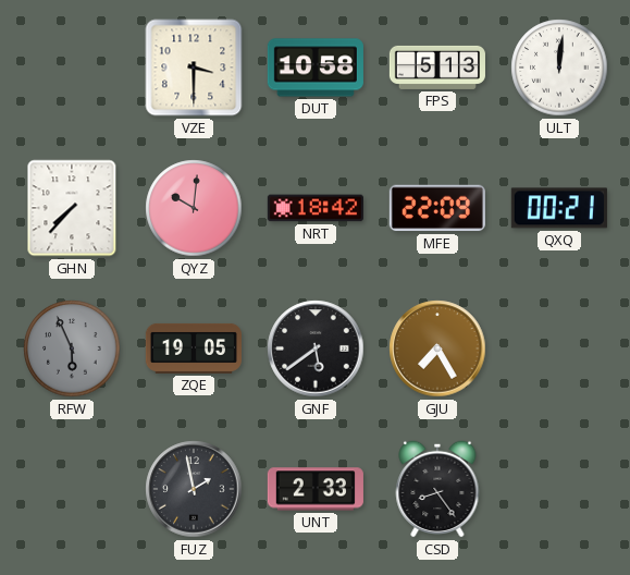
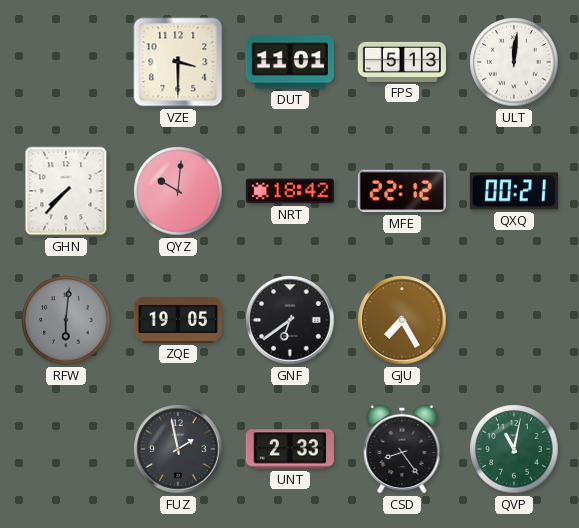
DUT: 10:58 -> 11:01 (290, 62)
MFE: 22:09 -> 22:12 (402, 191)
RFW: 5:56 -> 6:01 (66, 320)
GNF: 5:39 -> 6:39 (290, 320)
QVP: none -> 11:02 (514, 449)
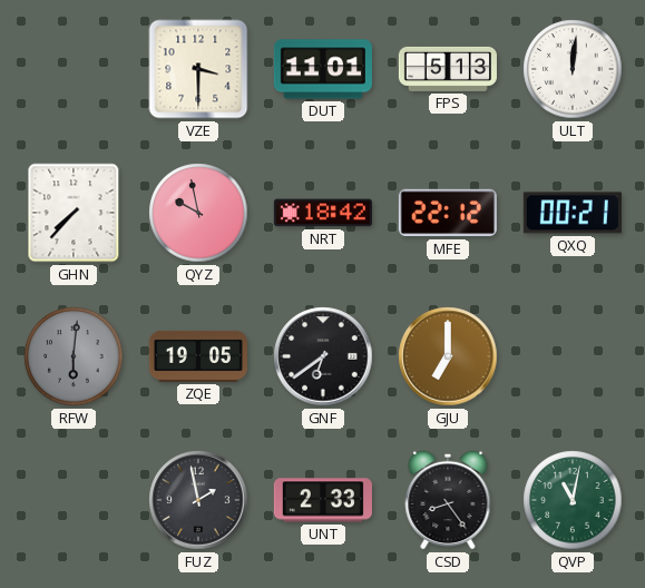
QYZ: 10:01 -> 9:58 (198, 213)
GJU: 7:25 -> 7:00 (448, 356)
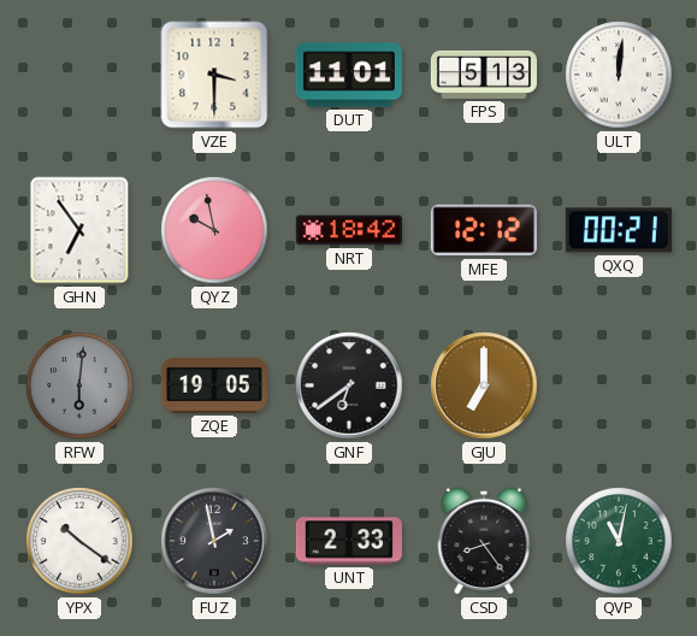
GHN: 7:37 -> 6:54 (79, 230)
MFE: 22:12 -> 12:12 (484, 230)
YPX: none -> 10:21 (79, 541)
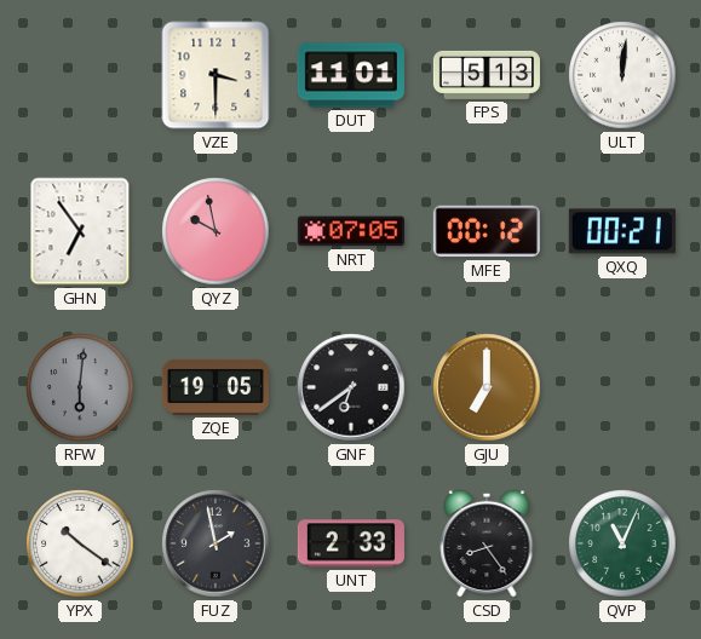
NRT: 18:42 -> 07:05 (351, 231)
MFE: 12:12 -> 00:12 (487, 231)
QVP: 11:02 -> 11:04 (622, 543)
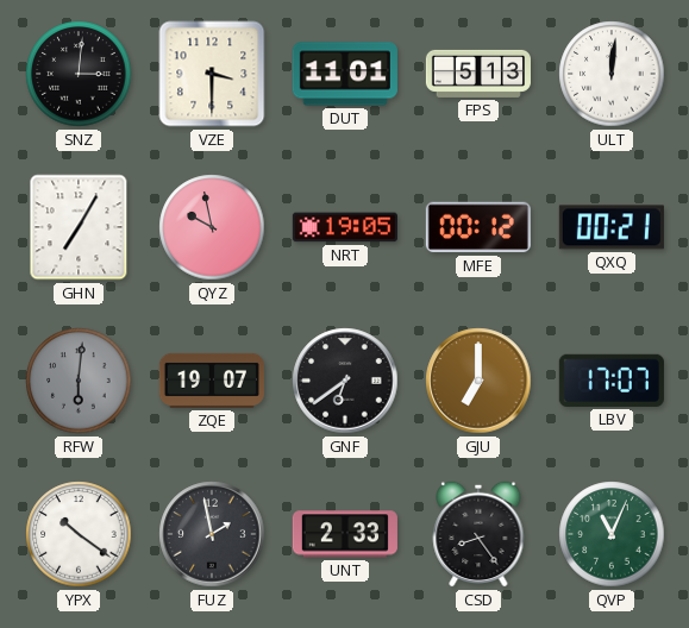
SNZ: none -> 3:01 (79, 74)
GHN: 6:54 -> 7:05 (79, 227)
NRT: 07:05 -> 19:05 (345, 227)
ZQE: 19:05 -> 19:07 (212, 381)
LBV: none -> 17:07 (612, 381)
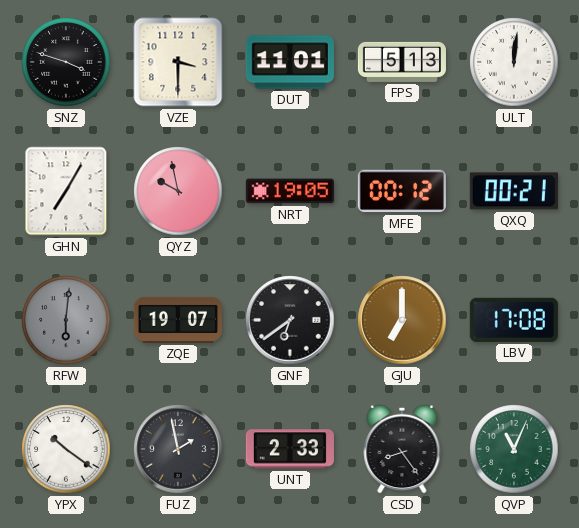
SNZ: 3:01 -> 3:48 (66, 62)
LBV: 17:07 -> 17:08 (514, 320)
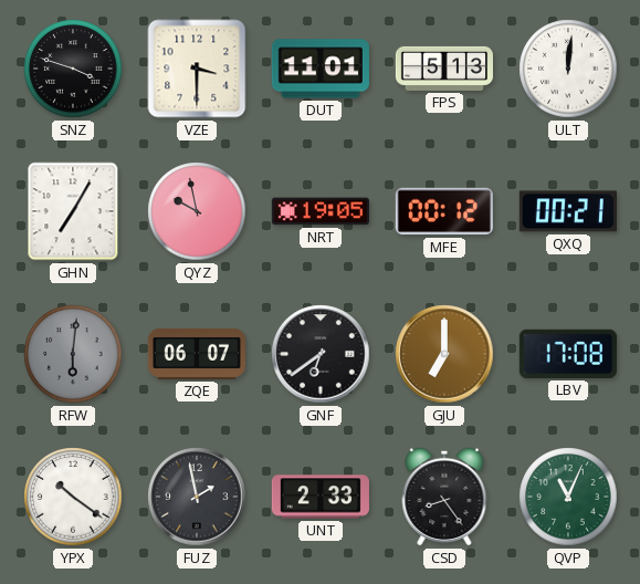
ZQE: 19:07 -> 06:07 (197, 354)
